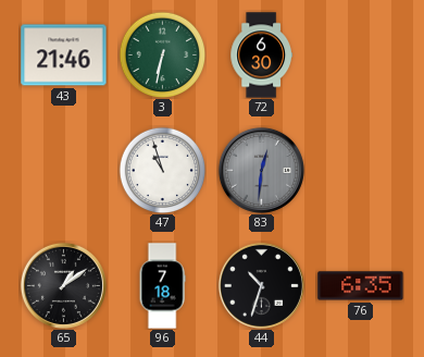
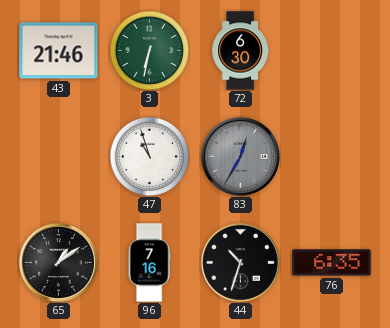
83: 12:31 -> 12:35 (240, 156)
96: 7:18 -> 7:16 (149, 263)
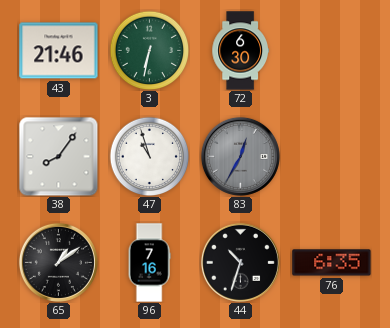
38: none -> 8:06 (58, 156)
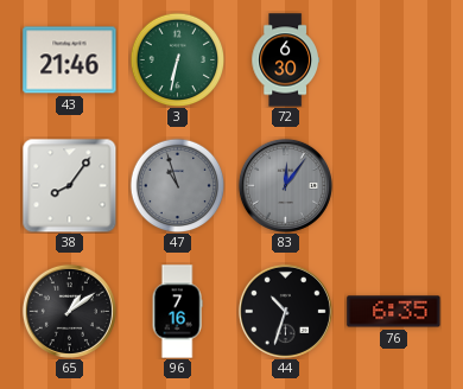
47 dial: white -> grey (177, 185)
83: 12:35 -> 12:06 (285, 185)
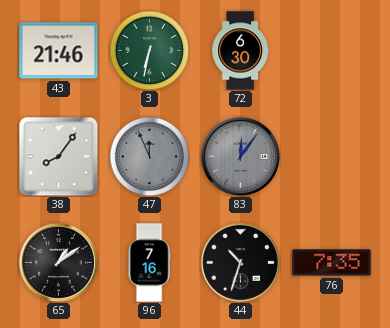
47: 10:57 -> 11:56 (149, 156)
76: 6:35 -> 7:35 (332, 263)
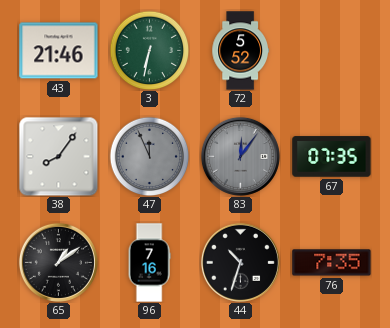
72: 6:30 -> 5:52 (240, 51)
67: none -> 07:35 (332, 157)
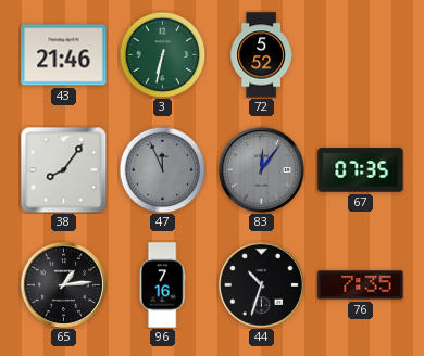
65: 1:09 -> 1:14 (63, 284)
